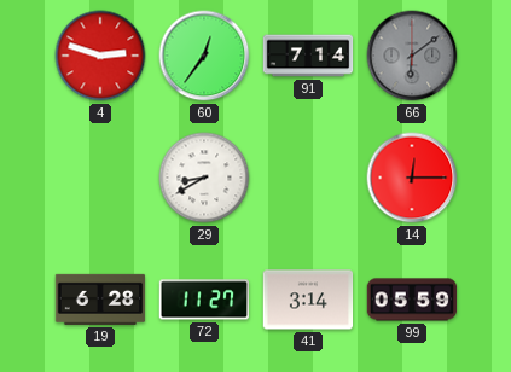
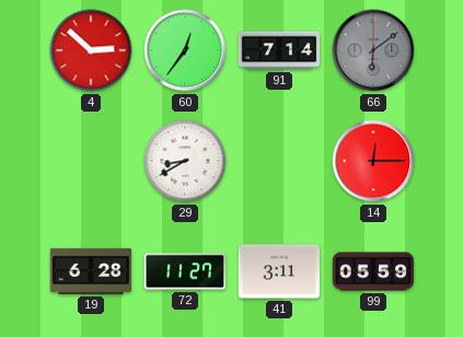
4: 2:48 -> 2:52 (91, 50)
41: 3:14 -> 3:11 (279, 271)
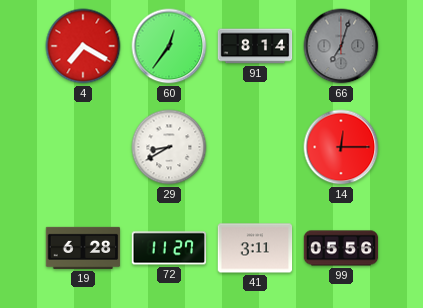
4: 2:52 -> 7:20 (83, 46)
91: 7:14 -> 8:14 (255, 46)
66: 6:09 -> 7:03 (341, 46)
99: 05:59 -> 05:56 (341, 248)
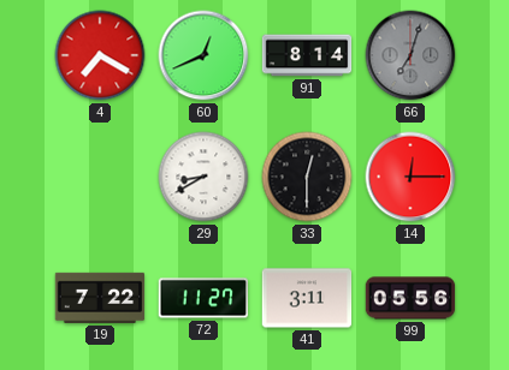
60: 12:36 -> 12:41 (203, 55)
33: none -> 12:30 (307, 177)
19: 6:28 -> 7:22 (100, 298)
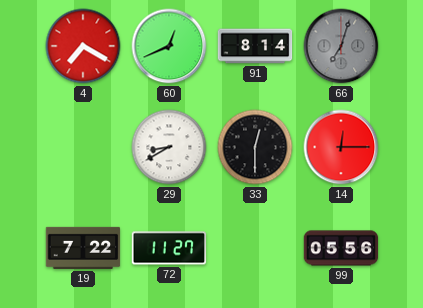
41: 3:11 -> none (307, 298)
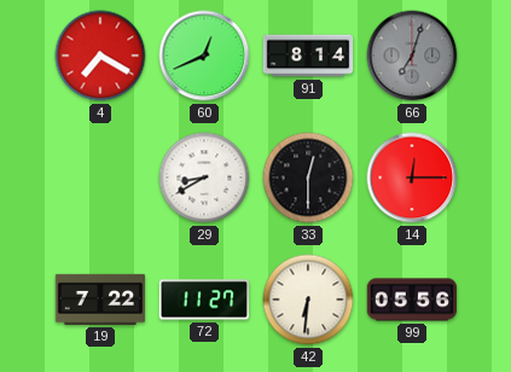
42: none -> 6:31 (308, 300)
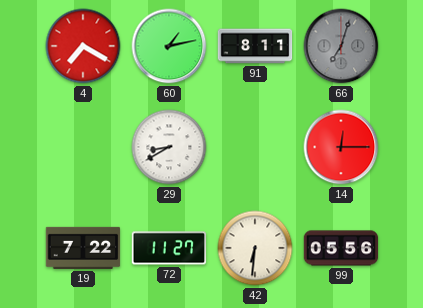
60: 12:41 -> 1:13 (169, 46)
91: 8:14 -> 8:11 (255, 46)
33: 12:30 -> none (308, 178)
